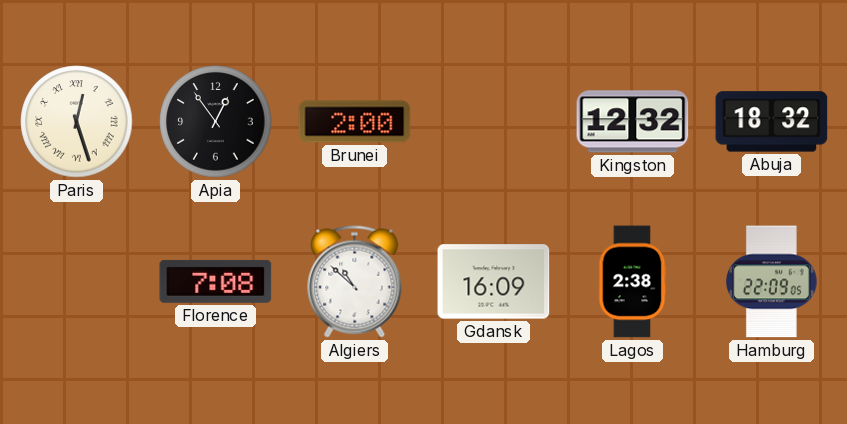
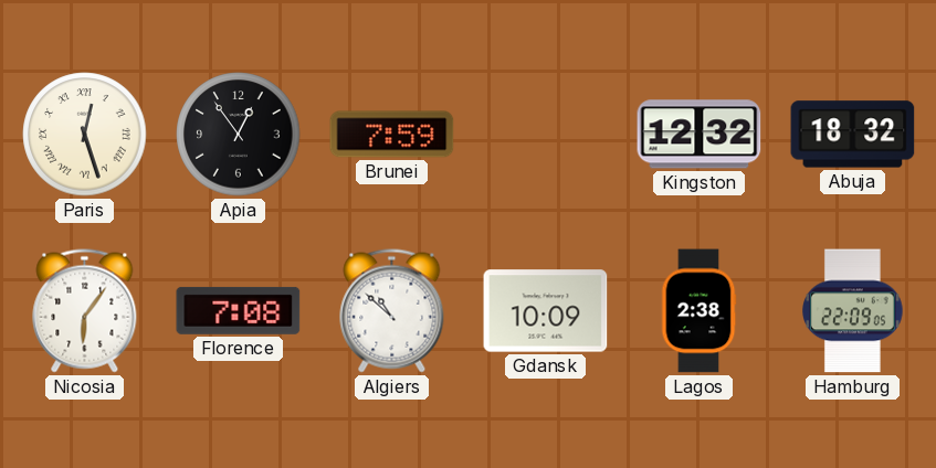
Brunei: 2:00 -> 7:59 (392, 135)
Nicosia: none -> 6:06 (85, 311)
Gdansk: 16:09 -> 10:09 (546, 311)
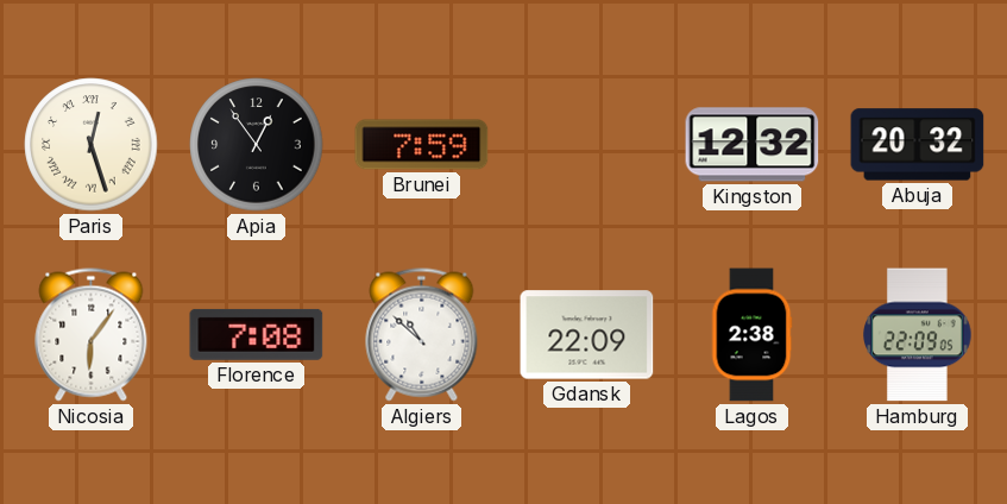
Abuja: 18:32 -> 20:32 (918, 145)
Gdansk: 10:09 -> 22:09 (587, 335)
